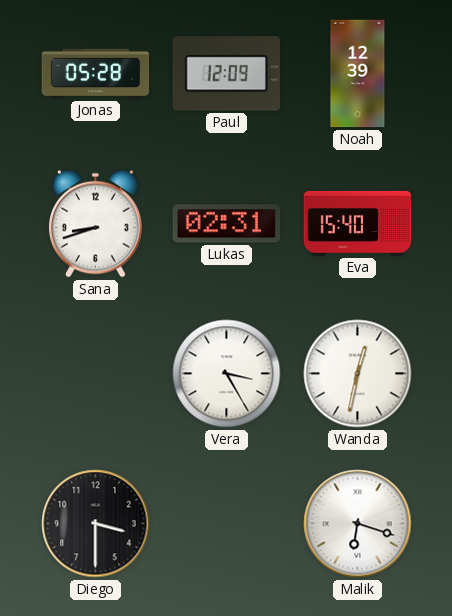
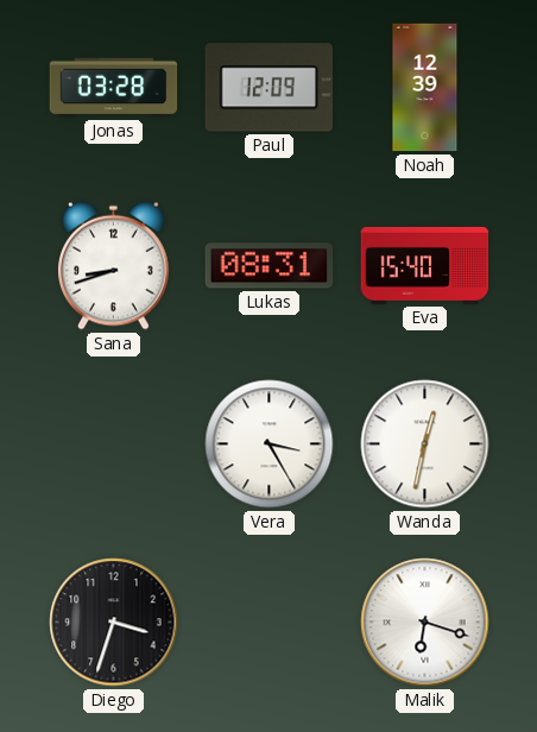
Jonas: 05:28 -> 03:28 (114, 88)
Lukas: 02:31 -> 08:31 (270, 266)
Diego: 3:30 -> 3:33 (114, 623)
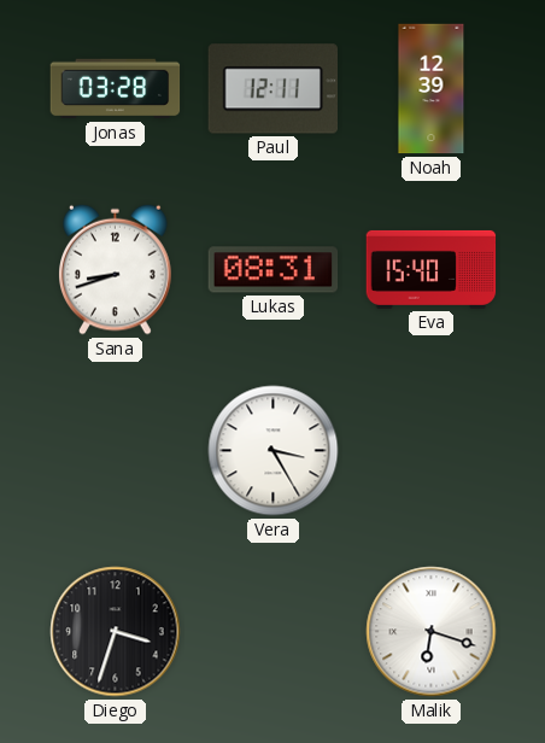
Paul: 12:09 -> 12:11 (272, 89)
Wanda: 12:32 -> none (425, 444)
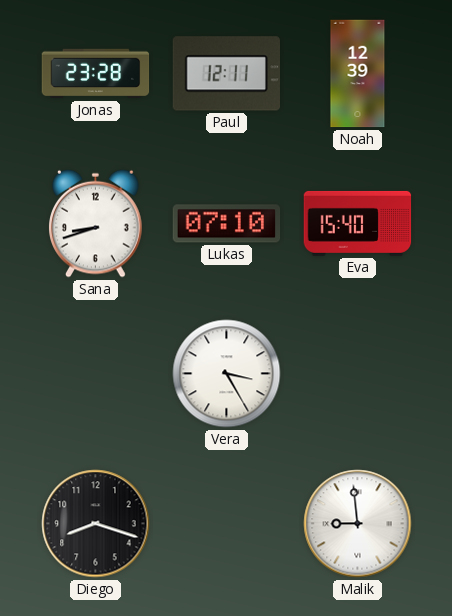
Jonas: 03:28 -> 23:28 (96, 74)
Lukas: 08:31 -> 07:10 (227, 224)
Diego: 3:33 -> 8:18 (96, 524)
Malik: 6:18 -> 8:59 (358, 524)
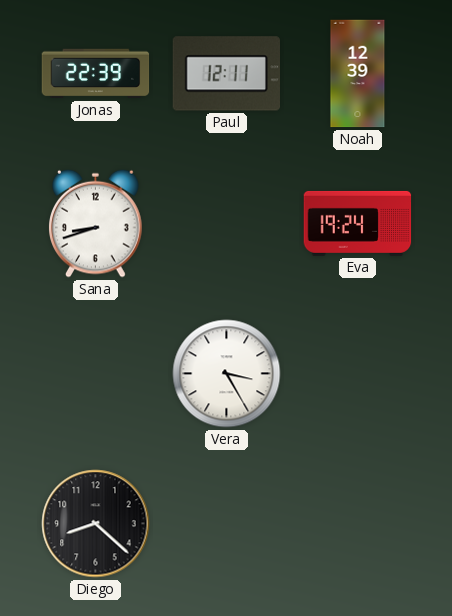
Jonas: 23:28 -> 22:39 (96, 74)
Lukas: 07:10 -> none (227, 224)
Eva: 15:40 -> 19:24 (358, 223)
Diego: 8:18 -> 8:22 (96, 524)
Malik: 8:59 -> none (358, 524)
